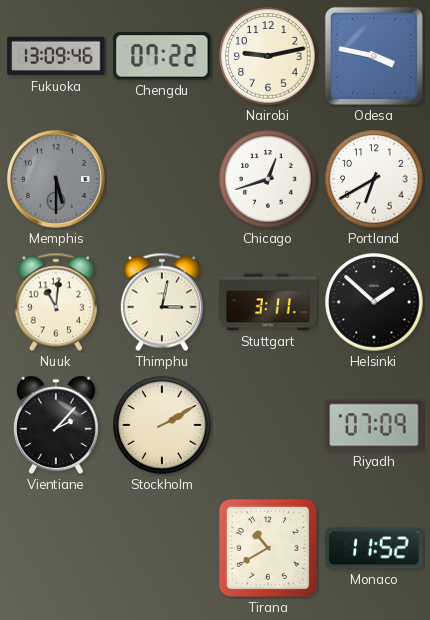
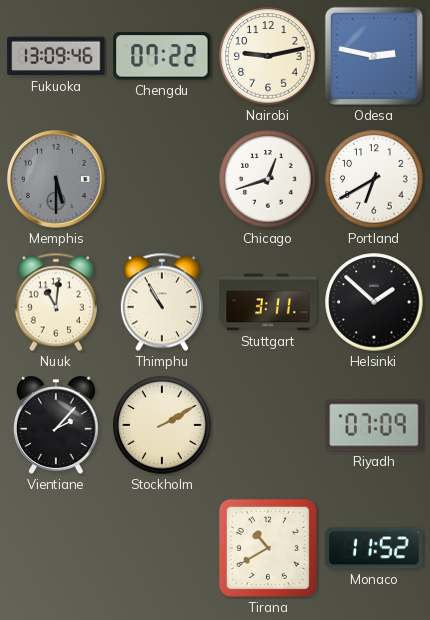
Odesa: 3:47 -> 2:47 (374, 56)
Thimphu: 3:02 -> 10:55 (162, 302)
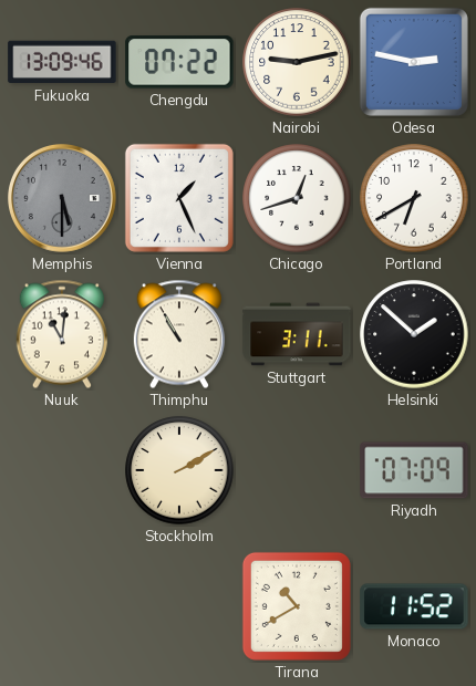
Vienna: none -> 1:26 (179, 198)
Vientiane: 2:07 -> none (56, 425)
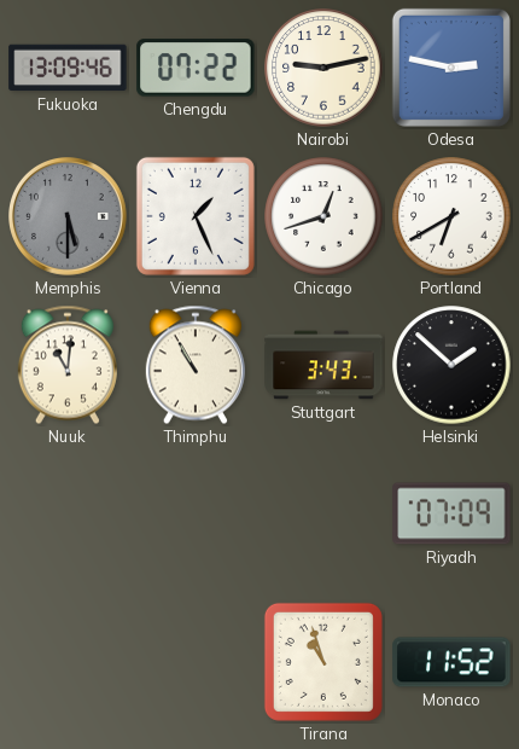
Stuttgart: 3:11 -> 3:43 (323, 365)
Stockholm: 2:10 -> none (179, 470)
Tirana: 10:40 -> 10:57 (323, 662)
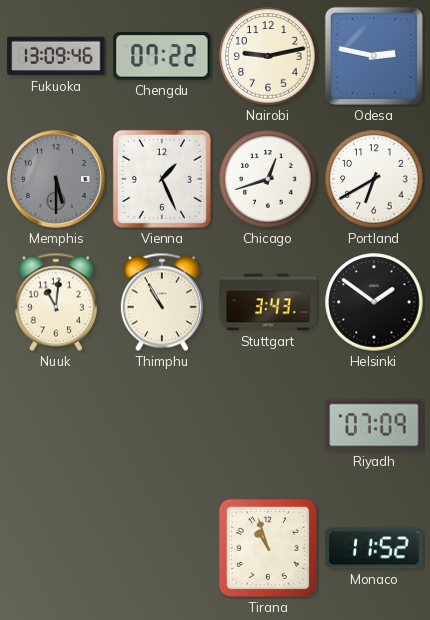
Helsinki: 1:52 -> 1:51 (374, 302)
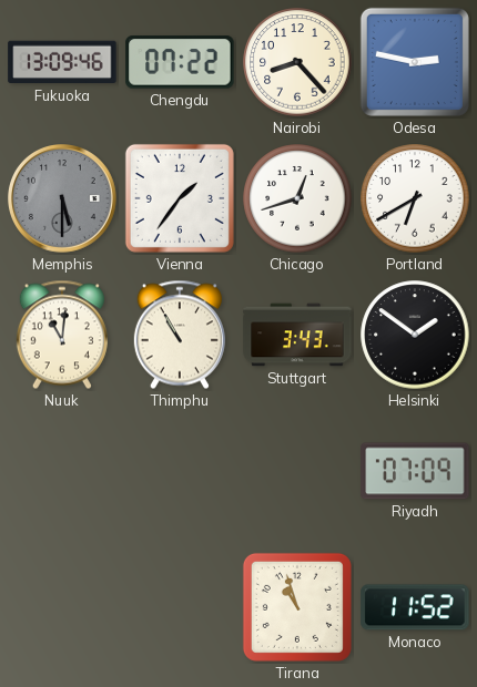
Nairobi: 9:13 -> 8:23 (297, 62)
Vienna: 1:26 -> 1:36 (180, 198)
